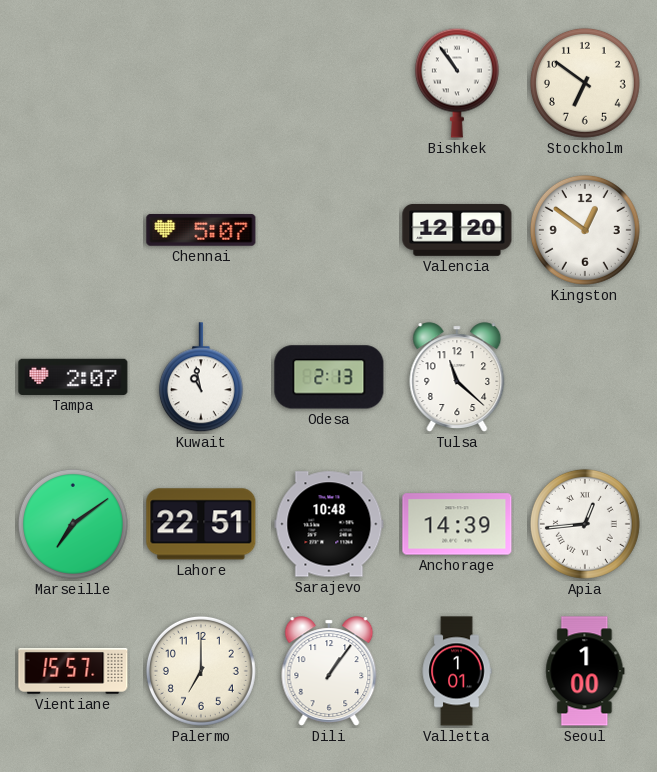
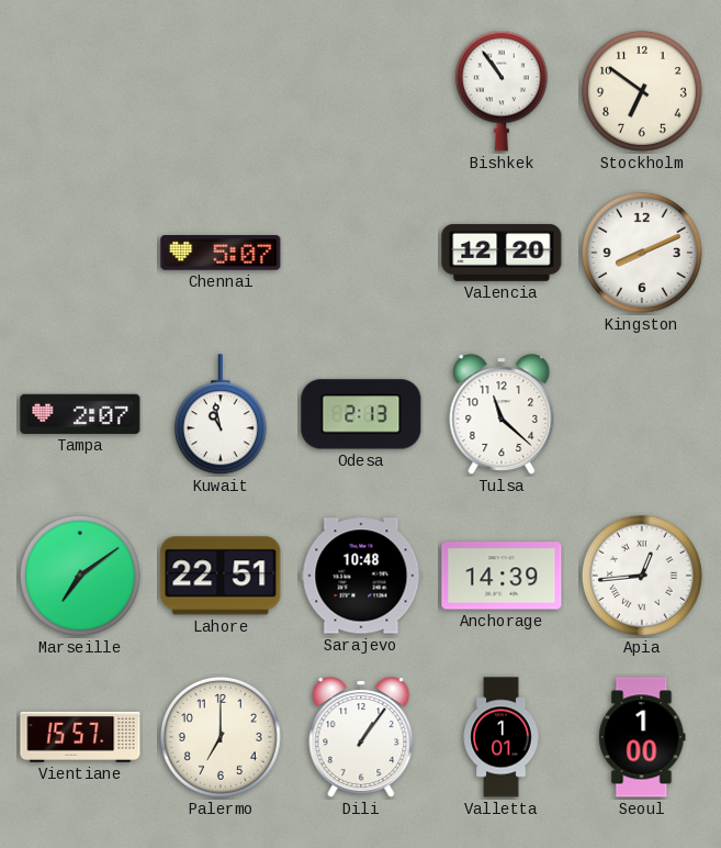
Kingston: 12:51 -> 8:11 (642, 253)
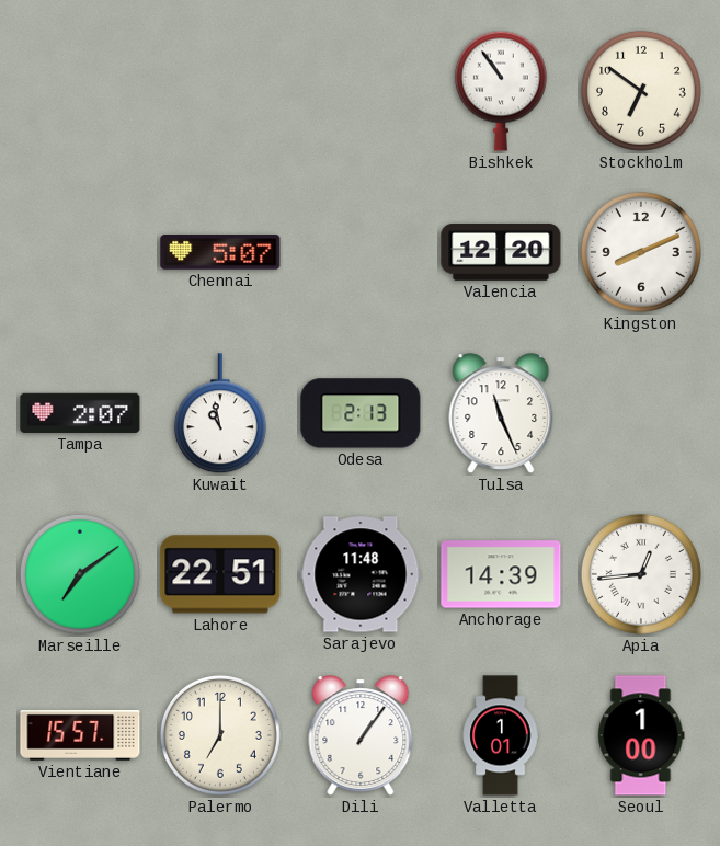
Tulsa: 11:22 -> 11:26 (501, 413)
Sarajevo: 10:48 -> 11:48 (361, 574)
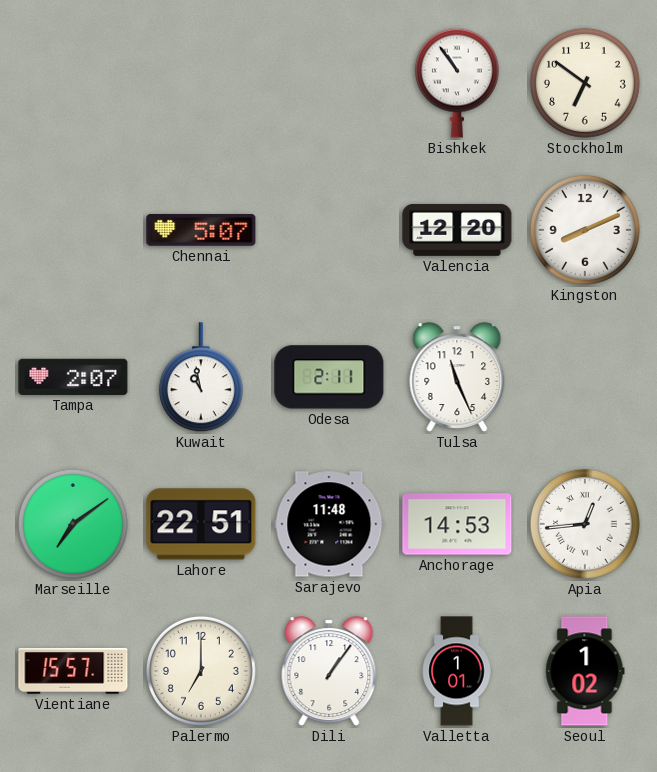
Odesa: 2:13 -> 2:11 (329, 377)
Anchorage: 14:39 -> 14:53 (457, 524)
Seoul: 1:00 -> 1:02 (585, 671)
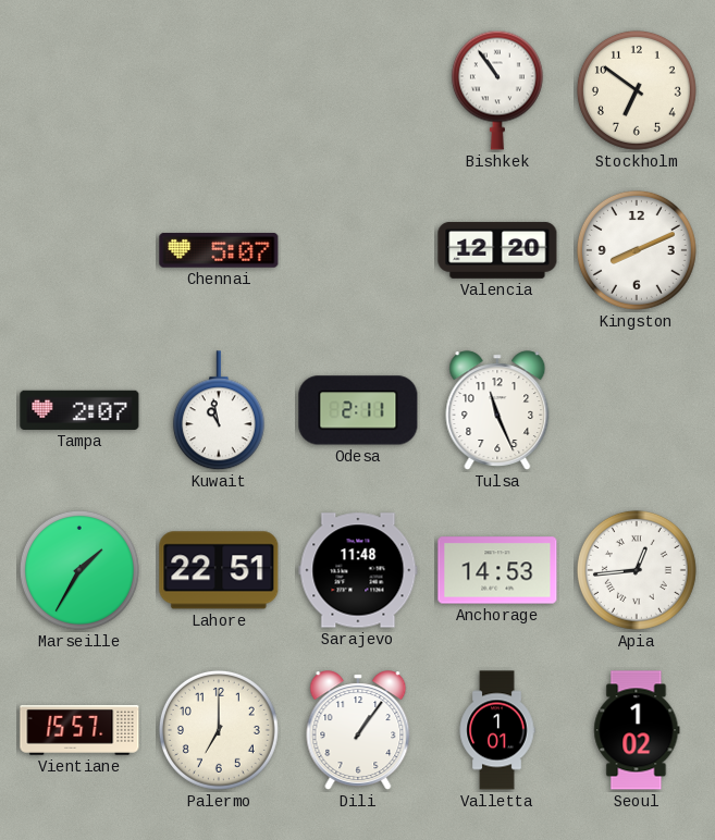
Marseille: 7:09 -> 1:35 (79, 570)
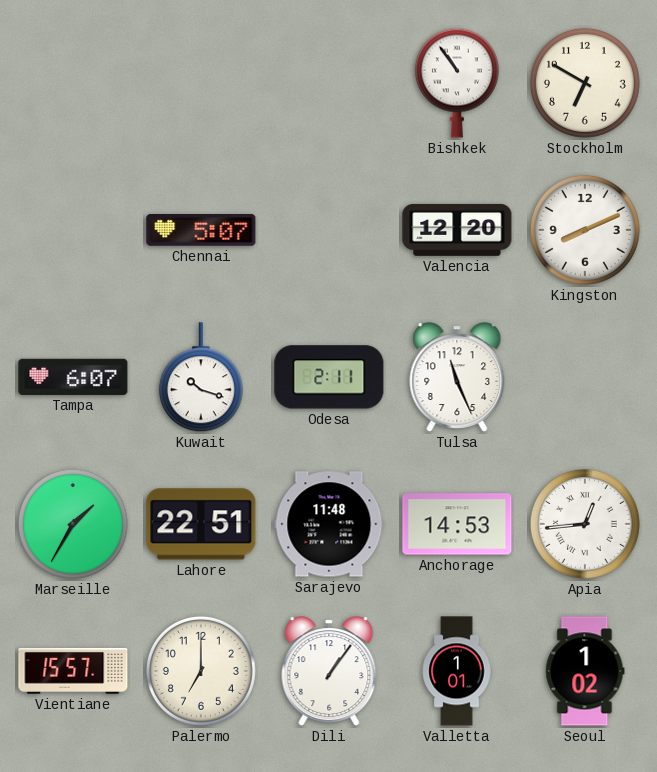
Stockholm: 6:51 -> 6:50 (585, 83)
Tampa: 2:07 -> 6:07 (73, 377)
Kuwait: 10:58 -> 10:18 (201, 378)
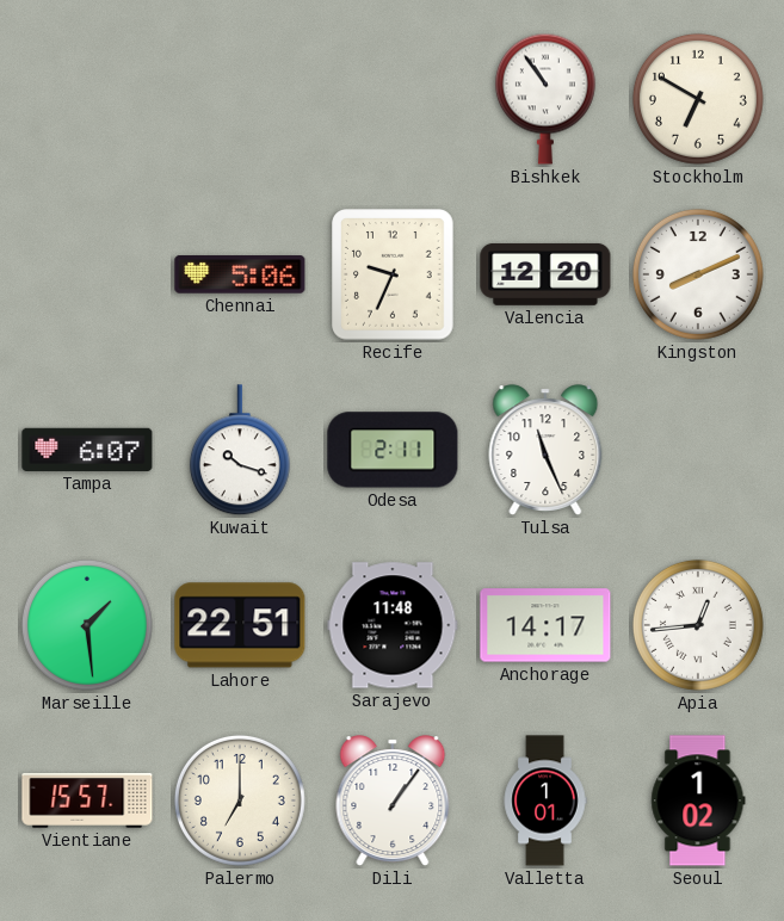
Chennai: 5:07 -> 5:06 (240, 274)
Recife: none -> 9:34 (393, 274)
Marseille: 1:35 -> 1:29 (87, 625)
Anchorage: 14:53 -> 14:17 (545, 625)
